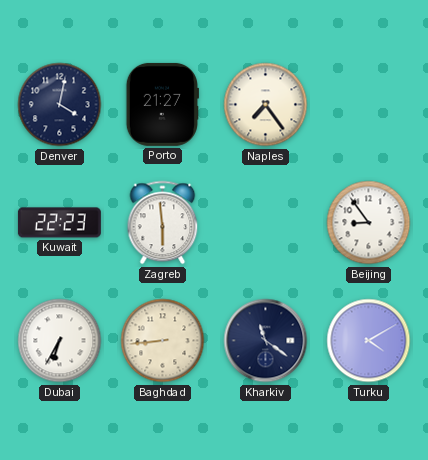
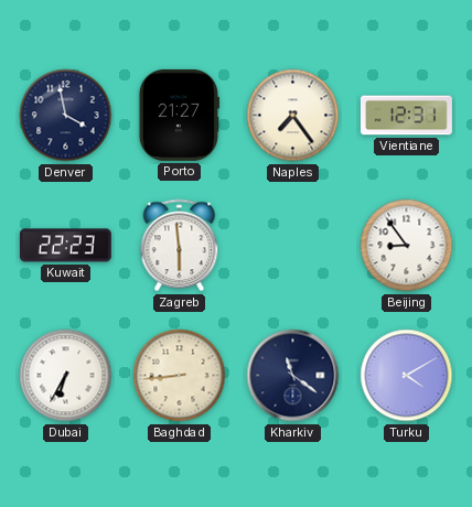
Denver: 4:02 -> 3:58 (66, 116)
Vientiane: none -> 12:31 (406, 116)
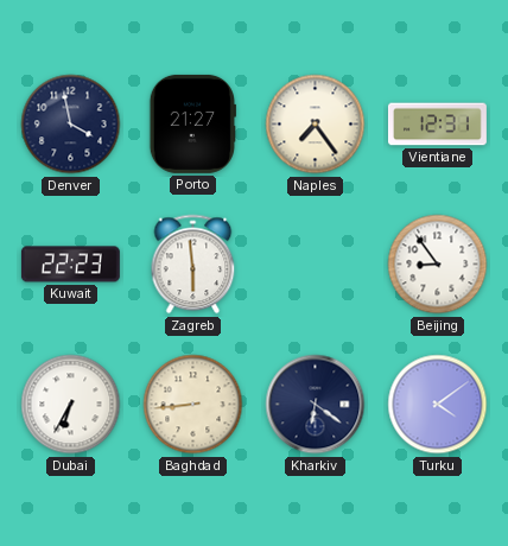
Kharkiv: 11:21 -> 6:21 (316, 405)
Turku: 4:10 -> 4:09 (438, 405)
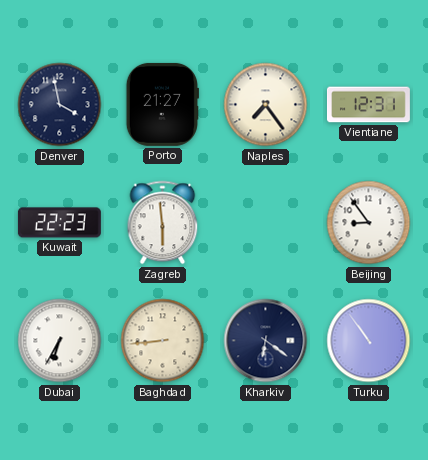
Turku: 4:09 -> 10:54 (369, 341)
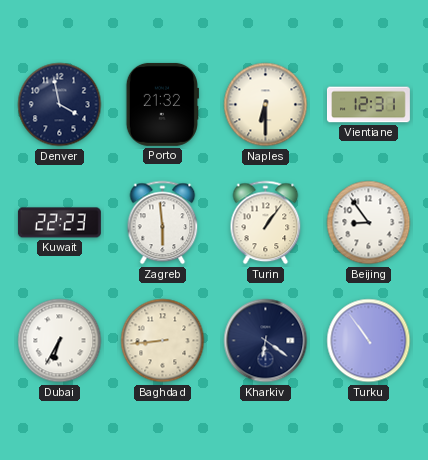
Porto: 21:27 -> 21:32 (162, 104)
Naples: 7:24 -> 6:30 (266, 105)
Turin: none -> 1:06 (266, 223)
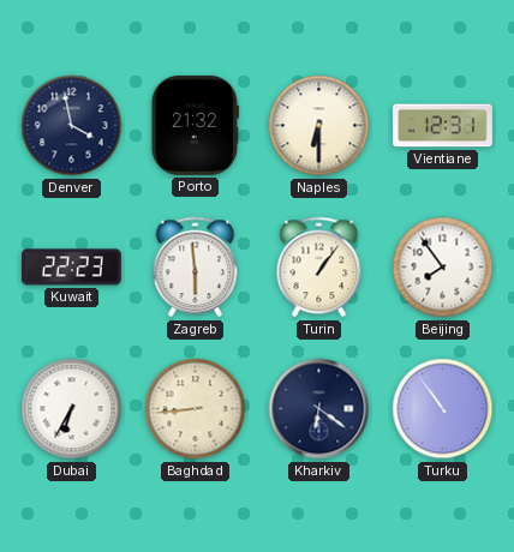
Beijing: 8:54 -> 7:54 (443, 268)
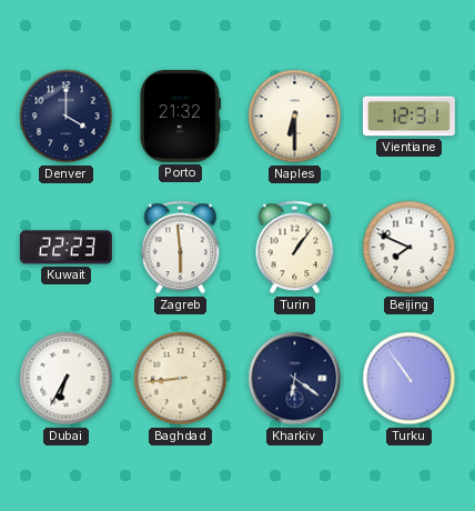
Denver: 3:58 -> 4:00 (67, 117)
Beijing: 7:54 -> 7:49 (410, 248)
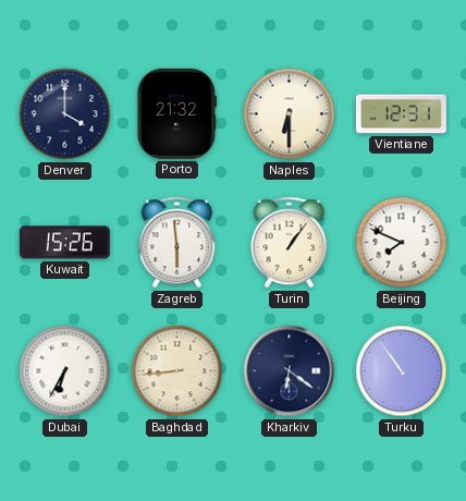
Kuwait: 22:23 -> 15:26 (64, 243)
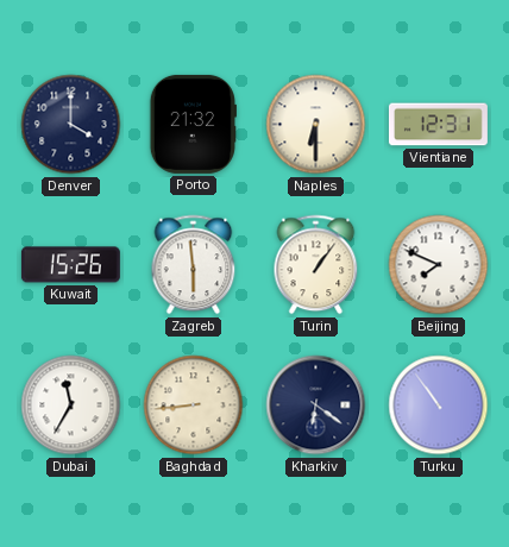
Dubai: 6:35 -> 11:35 (71, 405)
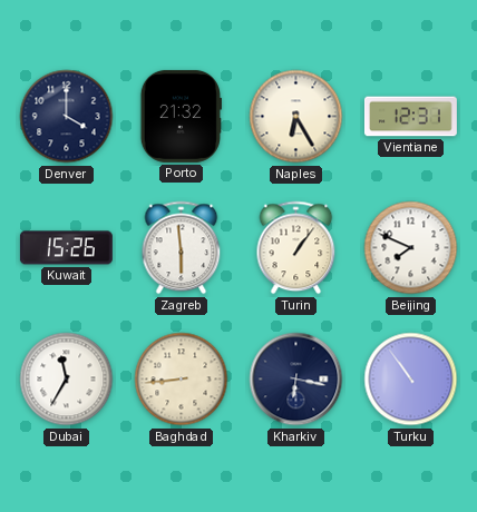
Naples: 6:30 -> 6:25 (296, 117)
Kharkiv: 6:21 -> 6:17 (296, 380)
